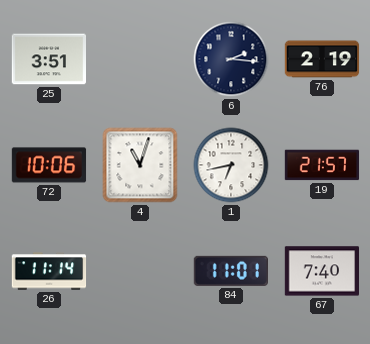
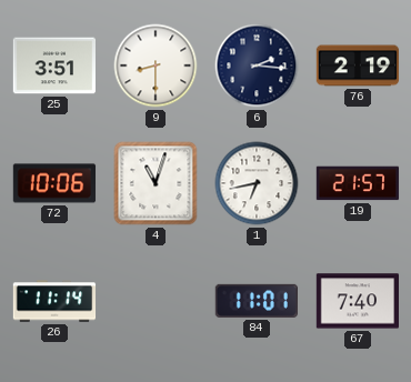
9: none -> 8:30 (156, 66)
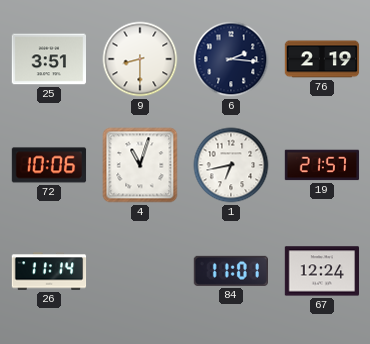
67: 7:40 -> 12:24 (322, 271)
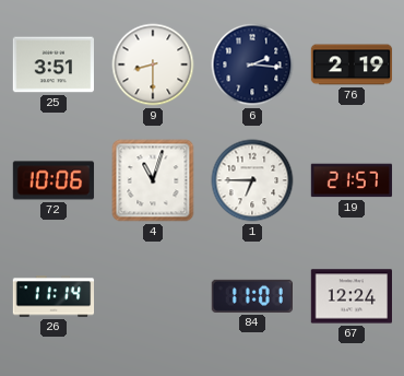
1: 6:43 -> 6:45 (252, 180)
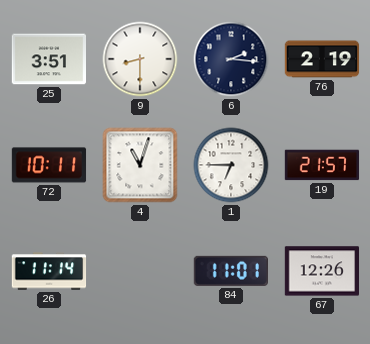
72: 10:06 -> 10:11 (49, 165)
67: 12:24 -> 12:26 (322, 271)
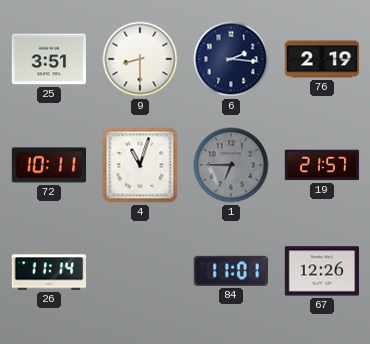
1 dial: white -> grey (231, 165)
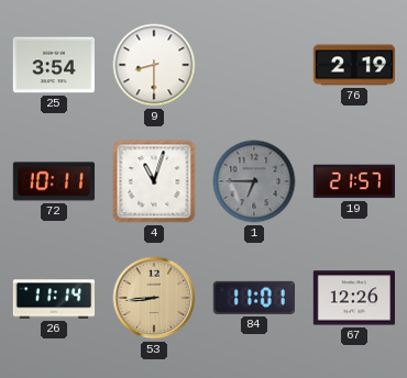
25: 3:51 -> 3:54 (53, 65)
6: 2:16 -> none (231, 59)
53: none -> 8:44 (154, 298)
